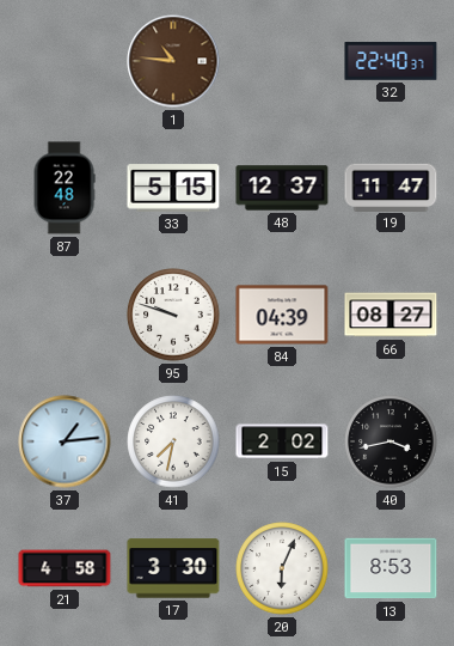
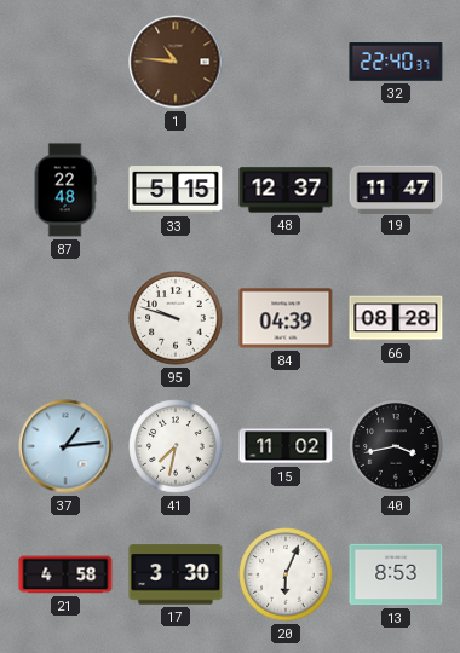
66: 08:27 -> 08:28 (396, 318)
15: 2:02 -> 11:02 (286, 446)
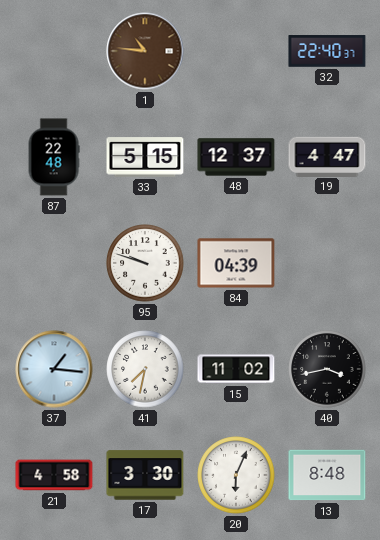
19: 11:47 -> 4:47 (327, 156)
66: 08:28 -> none (396, 318)
37: 1:14 -> 1:16 (54, 369)
13: 8:53 -> 8:48 (327, 475)
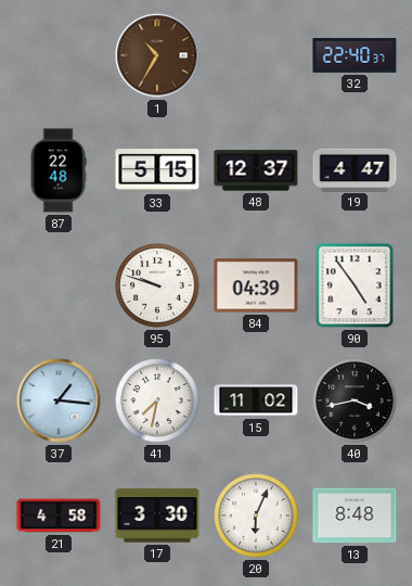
1: 10:46 -> 10:35 (157, 55)
90: none -> 4:54 (355, 285)
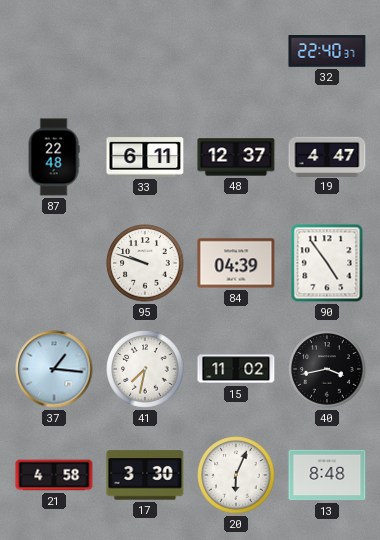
1: 10:35 -> none (157, 55)
33: 5:15 -> 6:11 (145, 157)
